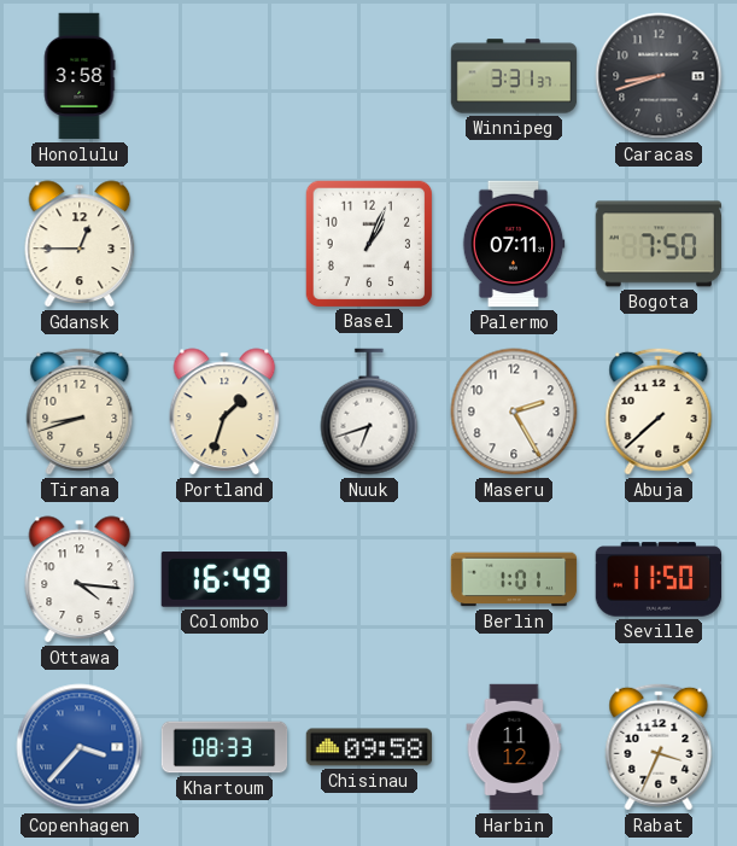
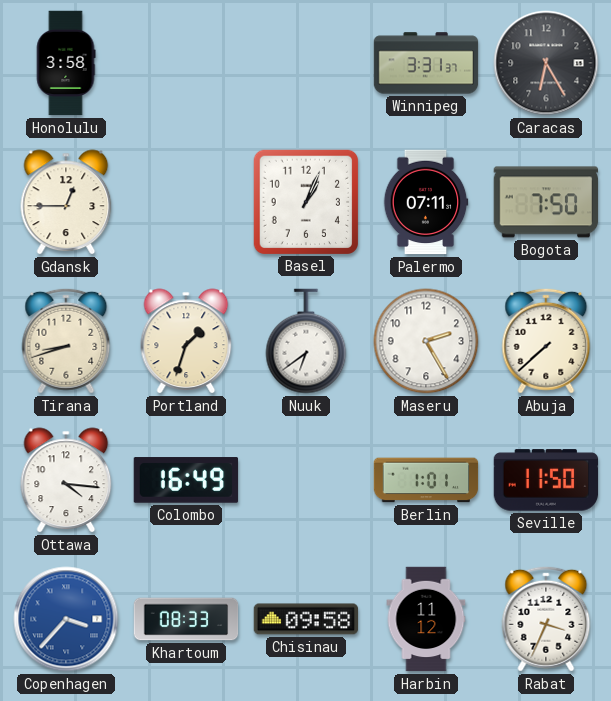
Caracas: 8:42 -> 6:25 (546, 63)
Nuuk: 6:42 -> 6:39 (306, 341)
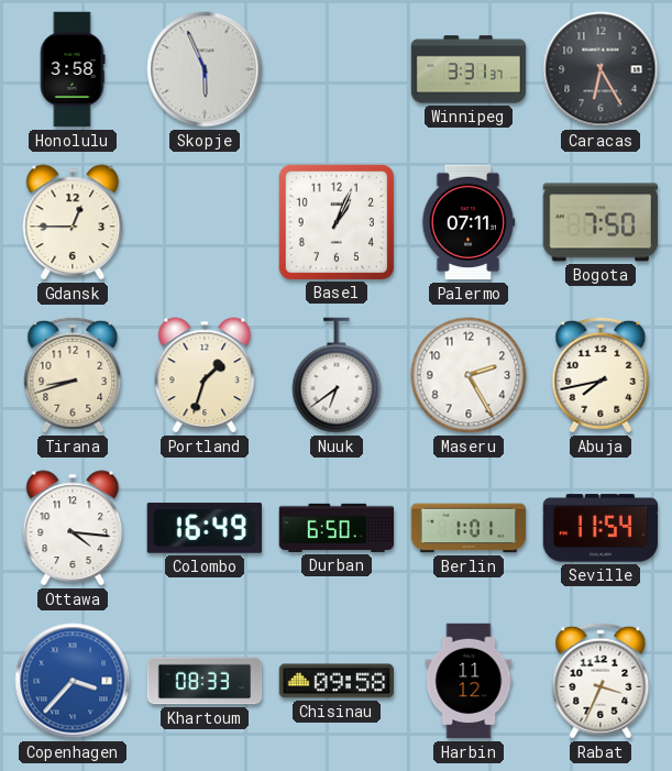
Skopje: none -> 5:56 (205, 69)
Abuja: 7:38 -> 7:43 (601, 375)
Durban: none -> 6:50 (337, 528)
Seville: 11:50 -> 11:54 (601, 528)
